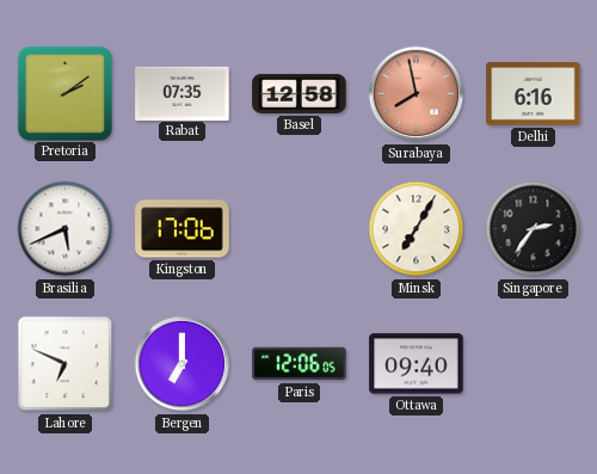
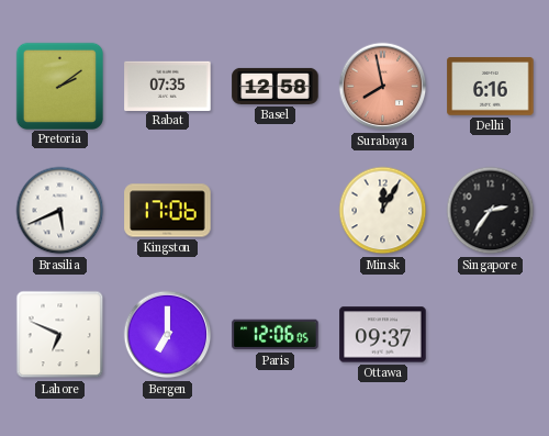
Minsk: 7:05 -> 12:05 (383, 211)
Ottawa: 09:40 -> 09:37 (383, 335)
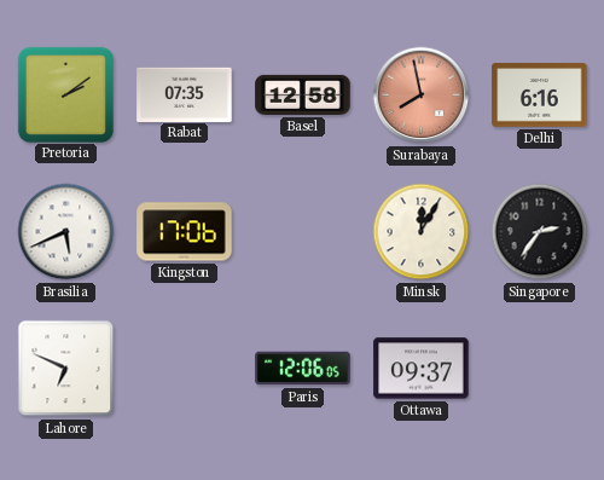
Bergen: 7:00 -> none (168, 335)
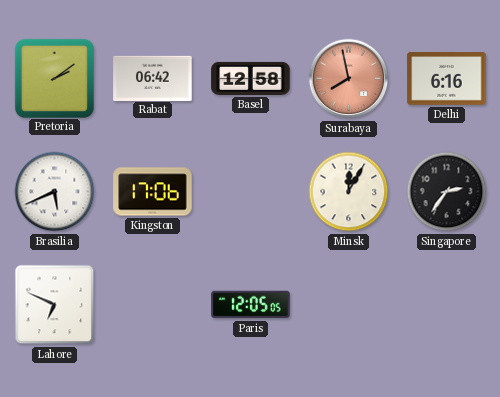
Rabat: 07:35 -> 06:42 (153, 78)
Paris: 12:06 -> 12:05 (251, 305)
Ottawa: 09:37 -> none (422, 369)
